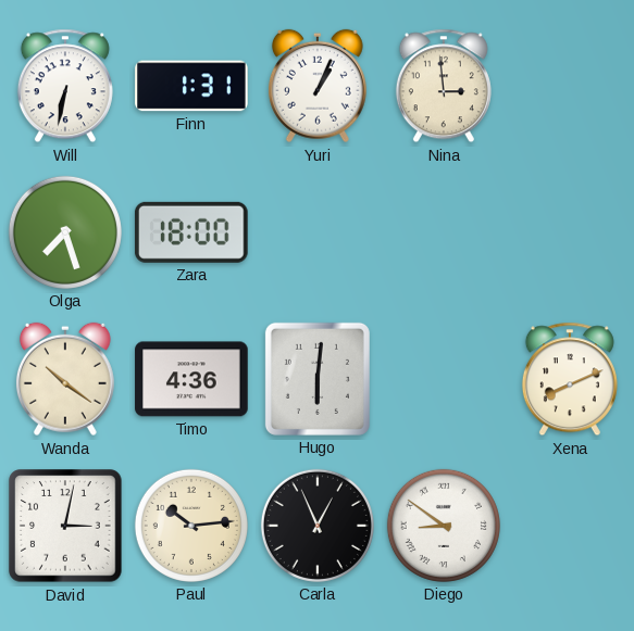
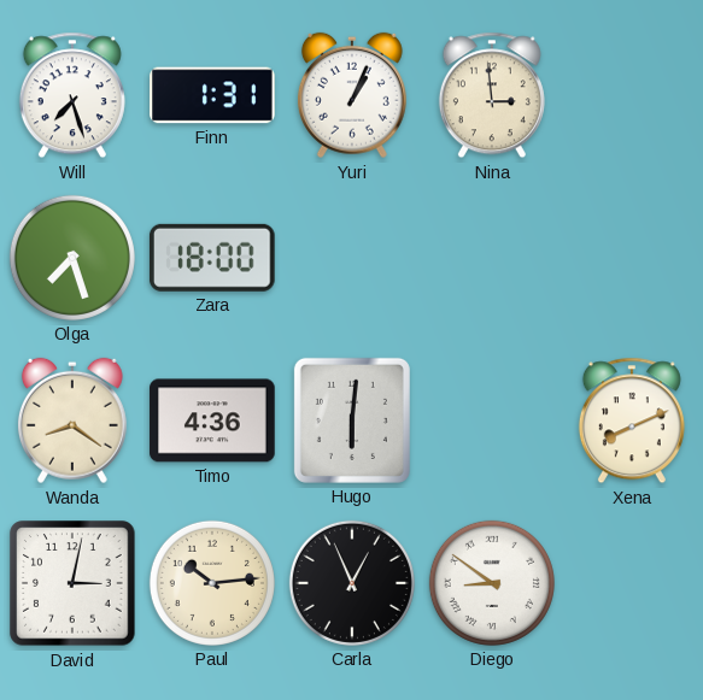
Will: 6:32 -> 7:27 (72, 95)
Wanda: 10:21 -> 8:21 (72, 420)
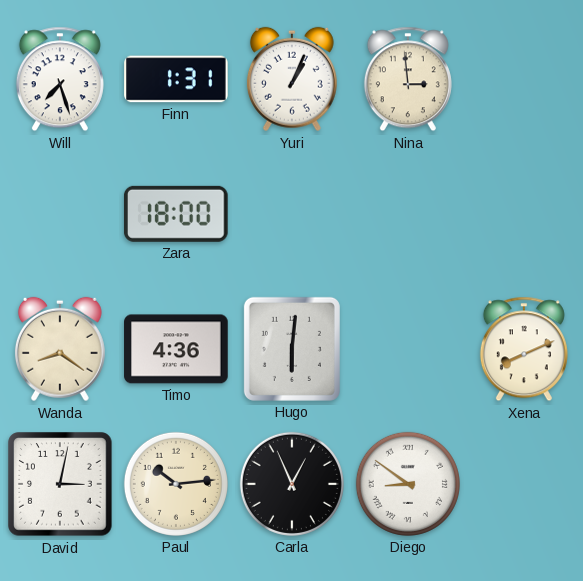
Olga: 7:27 -> none (72, 258)
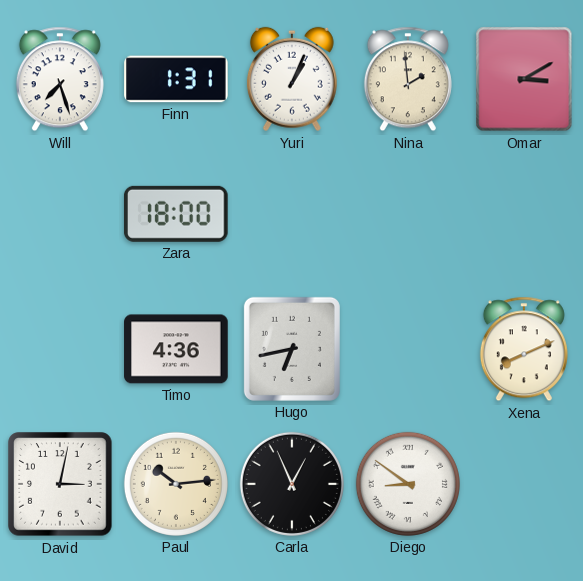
Nina: 2:59 -> 1:59 (408, 79)
Omar: none -> 3:10 (524, 79)
Wanda: 8:21 -> none (60, 349)
Hugo: 6:01 -> 6:43 (292, 349)
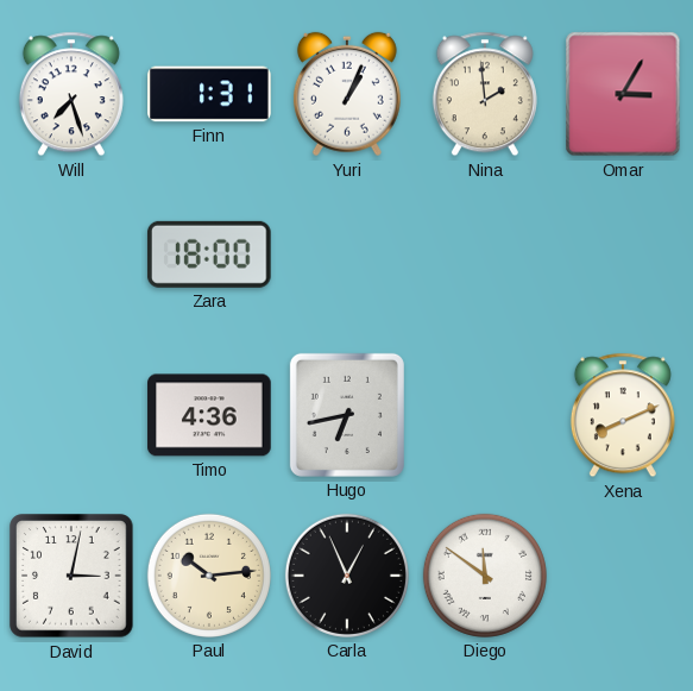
Omar: 3:10 -> 3:05 (623, 94)
Diego: 8:51 -> 11:51 (485, 576)
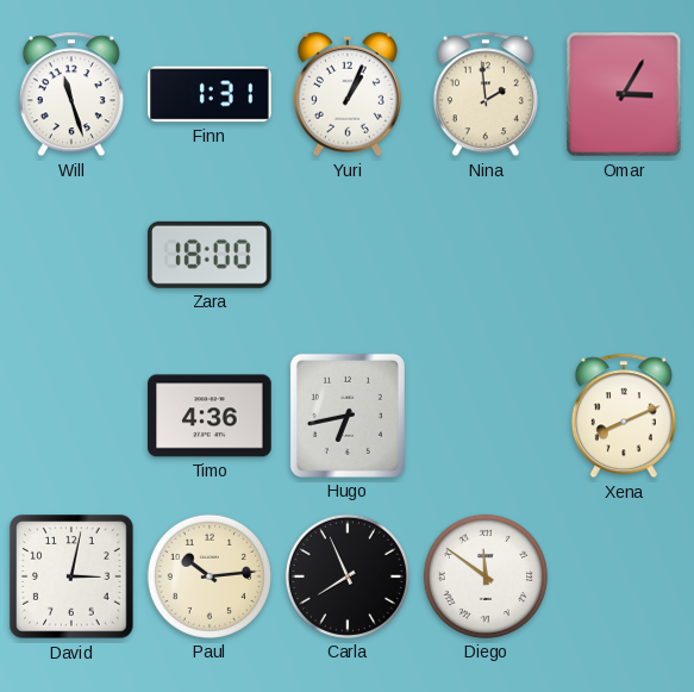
Will: 7:27 -> 11:27 (71, 94)
Carla: 12:56 -> 7:56 (348, 576)
